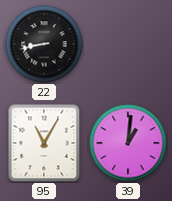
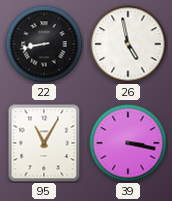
26: none -> 4:58 (128, 44)
39: 1:01 -> 3:17 (128, 143)
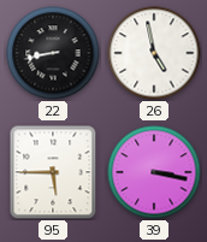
95: 11:05 -> 5:45 (53, 172)
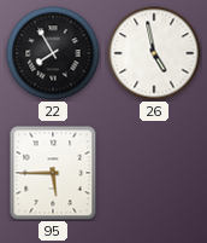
22: 8:43 -> 7:55 (53, 53)
39: 3:17 -> none (154, 172)
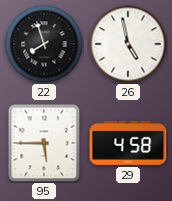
22: 7:55 -> 7:57 (44, 44)
29: none -> 4:58 (128, 143)
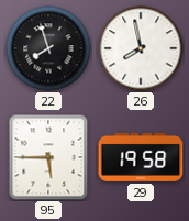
26: 4:58 -> 7:58 (141, 48)
29: 4:58 -> 19:58 (141, 157)
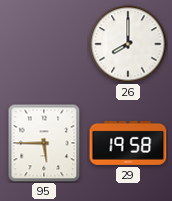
22: 7:57 -> none (48, 48)
26: 7:58 -> 8:00 (128, 44)
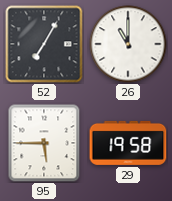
52: none -> 7:05 (44, 44)
26: 8:00 -> 11:00 (128, 44)
